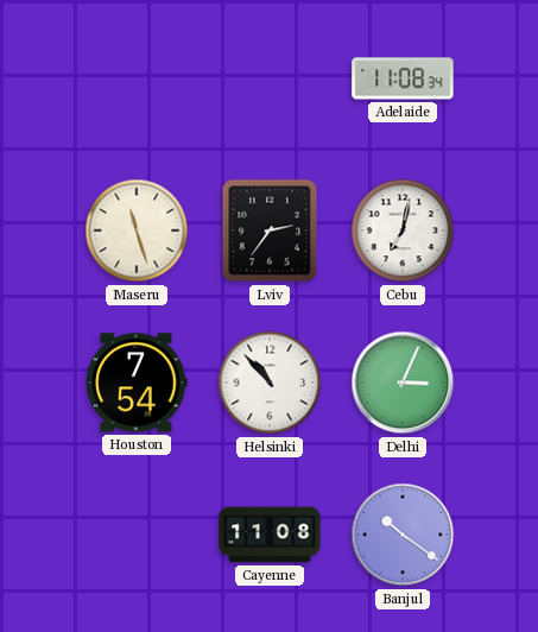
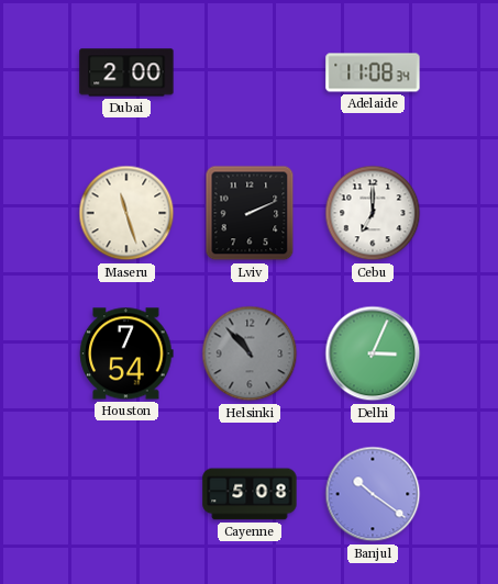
Dubai: none -> 2:00 (126, 72)
Lviv: 2:36 -> 2:11 (250, 213)
Cebu: 7:02 -> 7:00 (373, 213)
Helsinki dial: white -> grey (250, 353)
Cayenne: 11:08 -> 5:08 (250, 494)
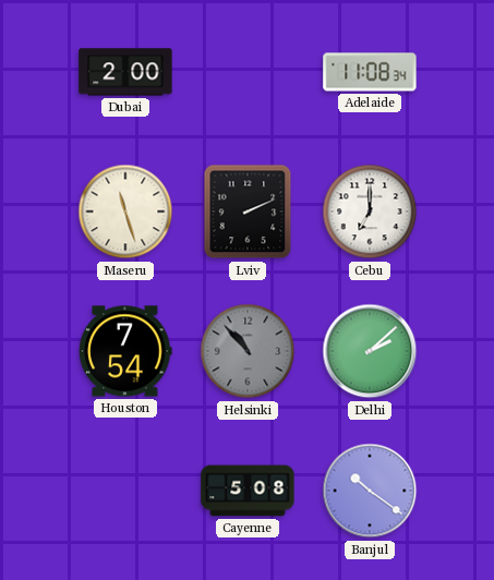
Delhi: 3:04 -> 2:08 (370, 351)
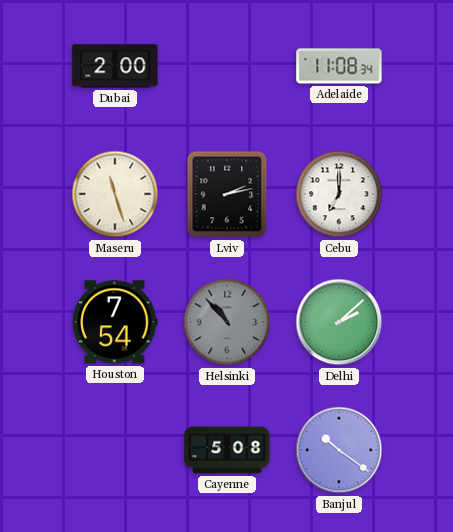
Lviv: 2:11 -> 2:13 (227, 194)
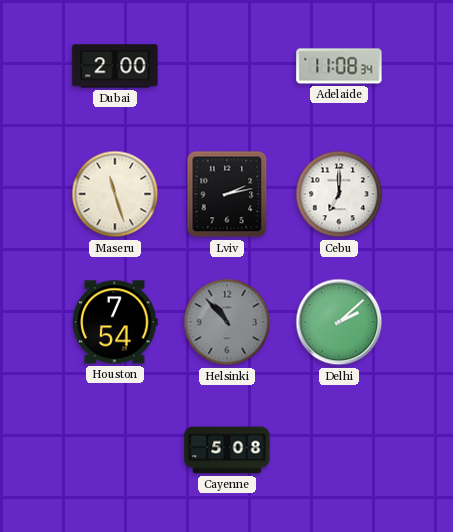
Banjul: 10:21 -> none (339, 450)
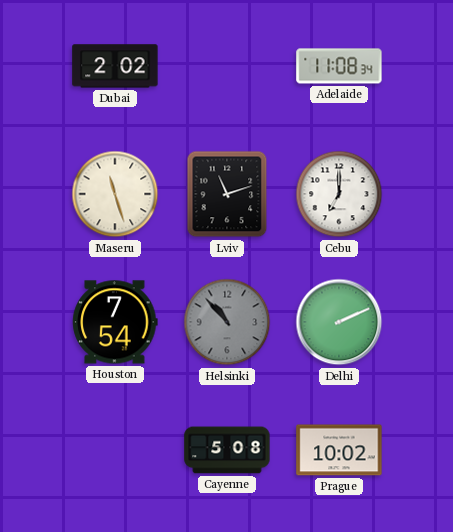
Dubai: 2:00 -> 2:02 (115, 66)
Lviv: 2:13 -> 11:12 (227, 194)
Delhi: 2:08 -> 2:11 (339, 322)
Prague: none -> 10:02 (339, 450)
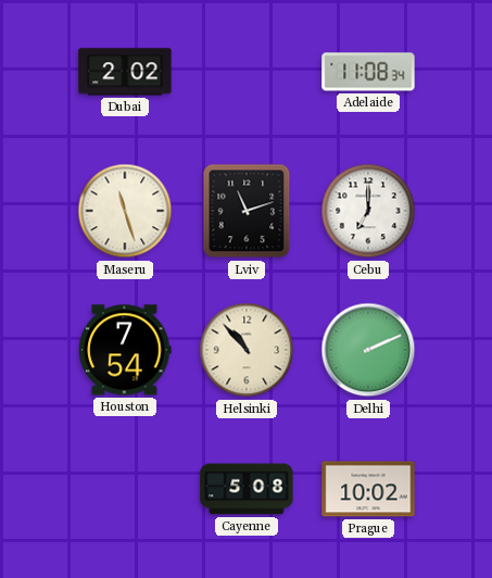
Helsinki dial: grey -> cream (247, 350)
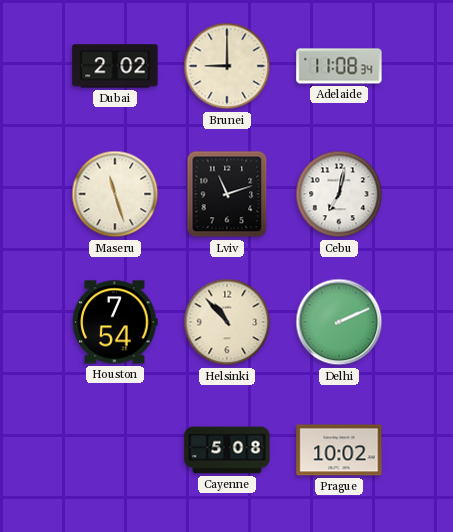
Brunei: none -> 9:00 (227, 66)
Cebu: 7:00 -> 7:02 (339, 194)
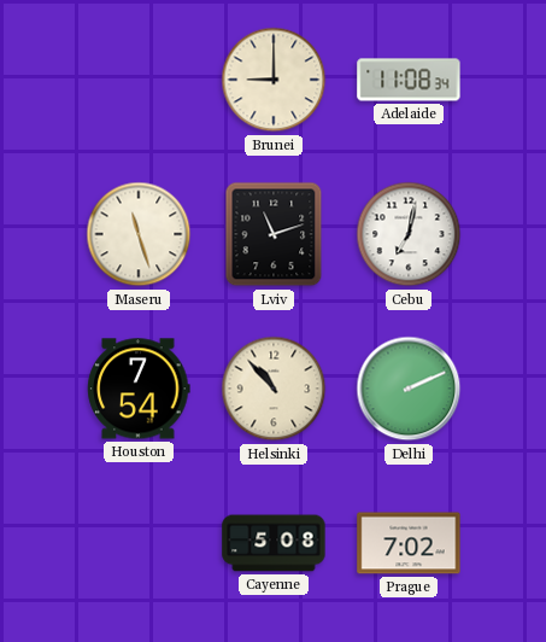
Dubai: 2:02 -> none (115, 66)
Prague: 10:02 -> 7:02 (409, 543)
